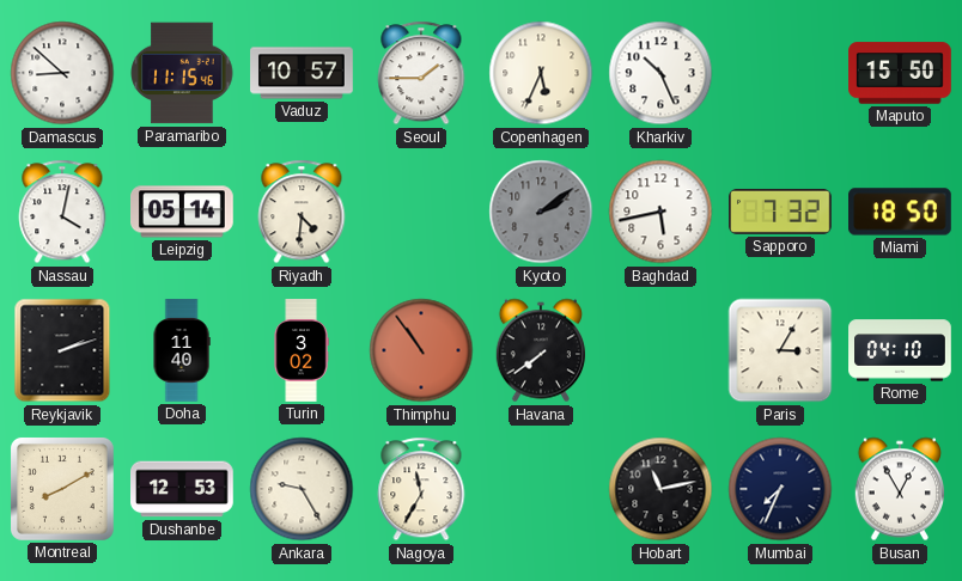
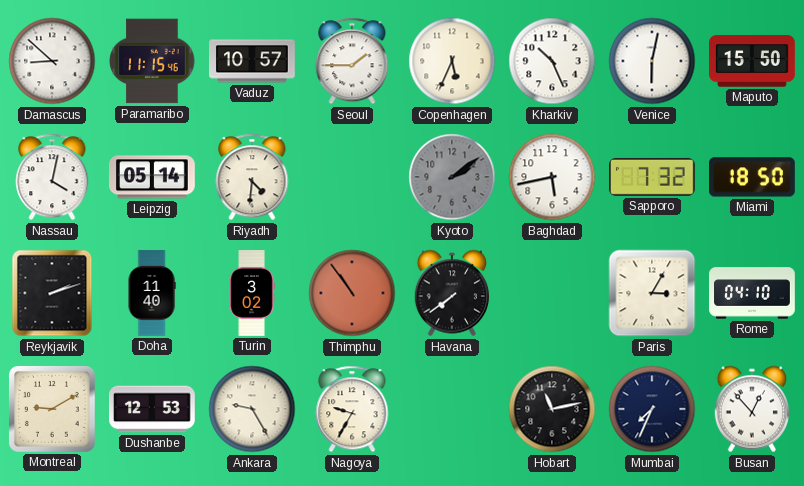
Venice: none -> 6:02 (652, 61)
Montreal: 8:10 -> 9:10 (52, 409)
Nagoya: 11:35 -> 9:35 (352, 409)
Busan: 12:55 -> 12:53 (751, 409)
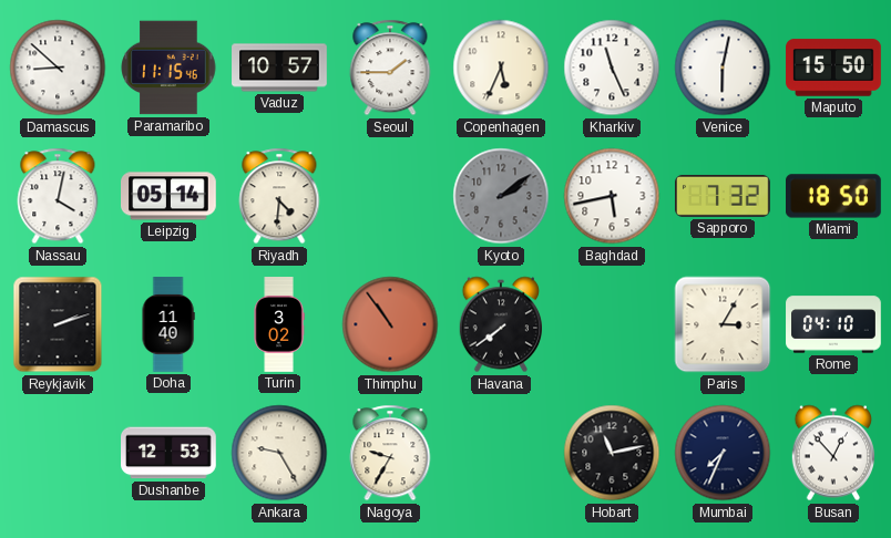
Kharkiv: 10:26 -> 11:26 (612, 68)
Montreal: 9:10 -> none (52, 409)
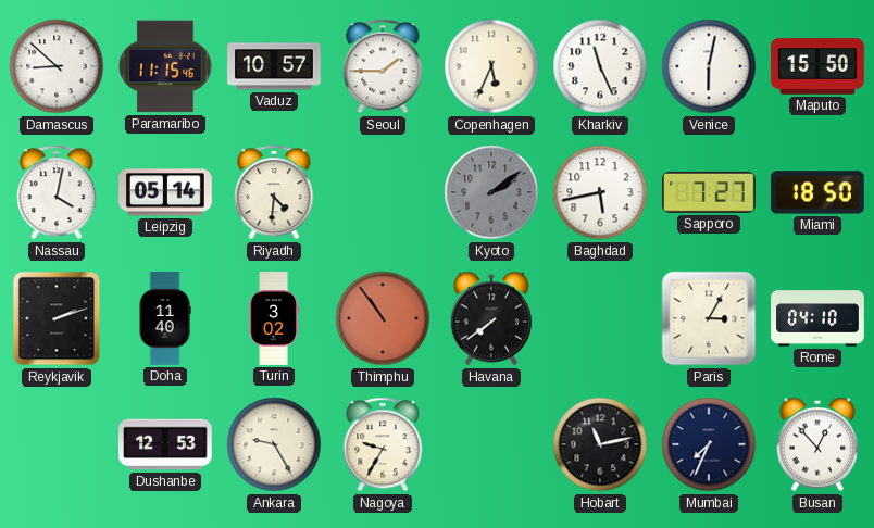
Sapporo: 7:32 -> 7:27 (710, 192)
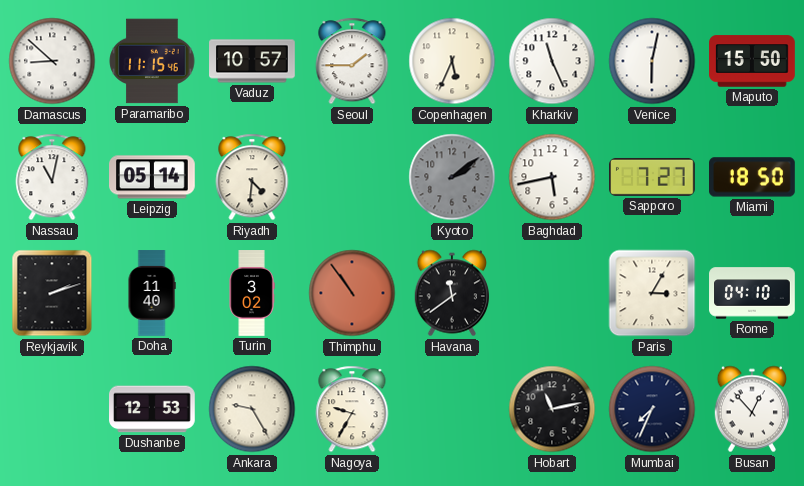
Nassau: 4:02 -> 11:02 (52, 177)
Havana: 7:39 -> 11:39 (451, 293)
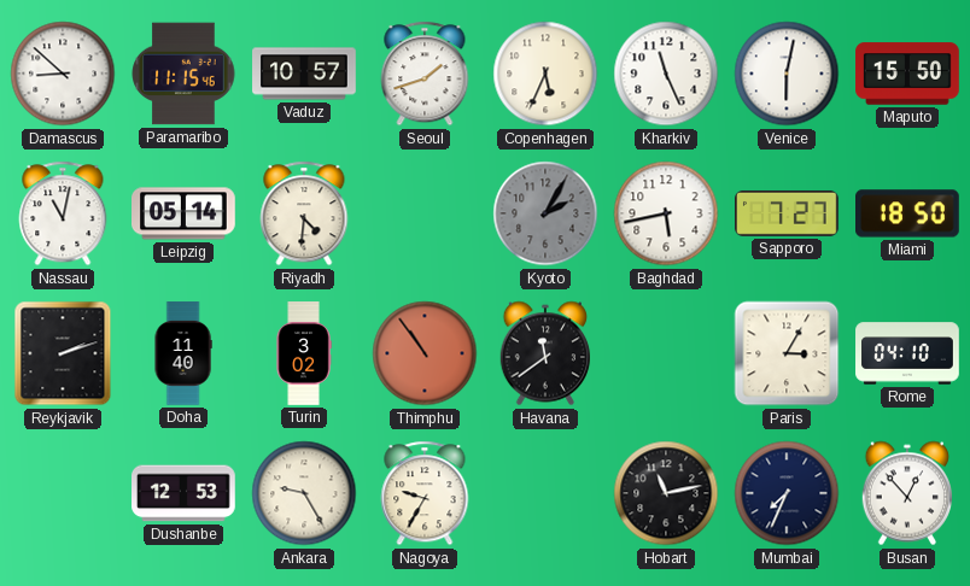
Seoul: 1:45 -> 1:42 (425, 74)
Kyoto: 2:09 -> 2:05 (545, 213)
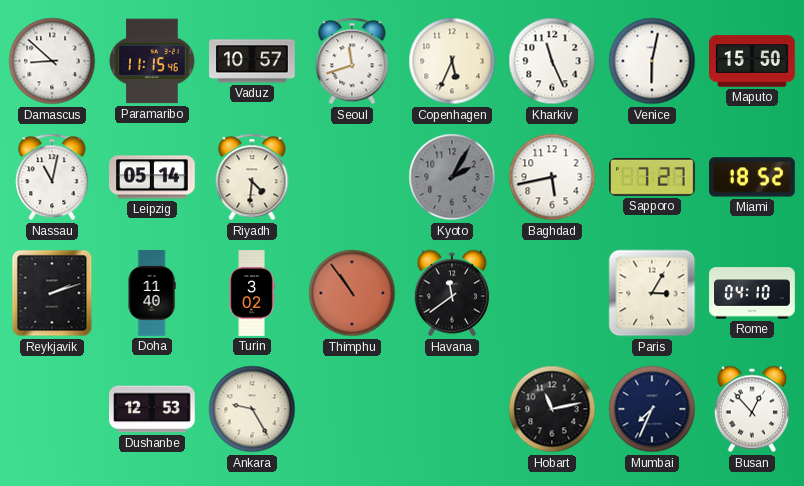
Seoul: 1:42 -> 11:42 (352, 61)
Miami: 18:50 -> 18:52 (753, 177)
Nagoya: 9:35 -> none (425, 493)
